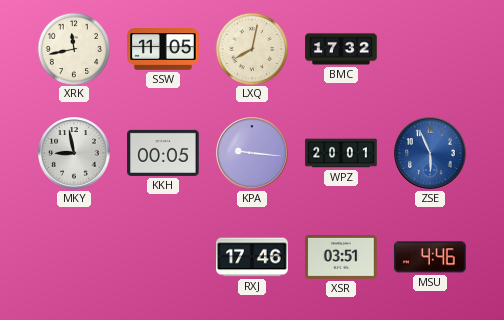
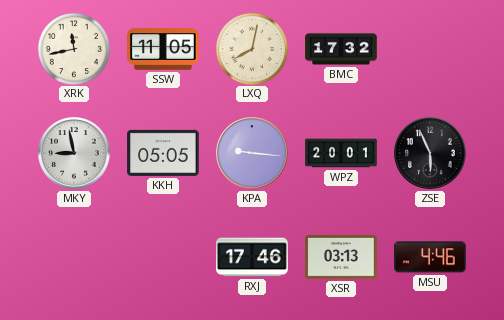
KKH: 00:05 -> 05:05 (163, 153)
ZSE dial: blue -> black (430, 153)
XSR: 03:51 -> 03:13 (341, 258)
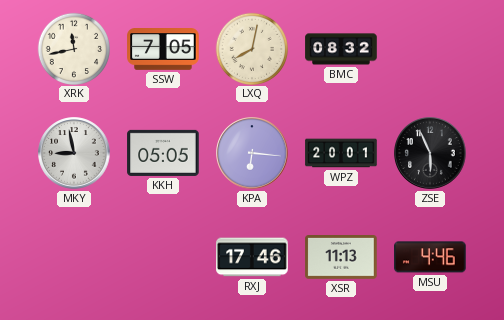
SSW: 11:05 -> 7:05 (163, 50)
BMC: 17:32 -> 08:32 (341, 49)
KPA: 9:16 -> 6:16 (252, 153)
XSR: 03:13 -> 11:13 (341, 258)
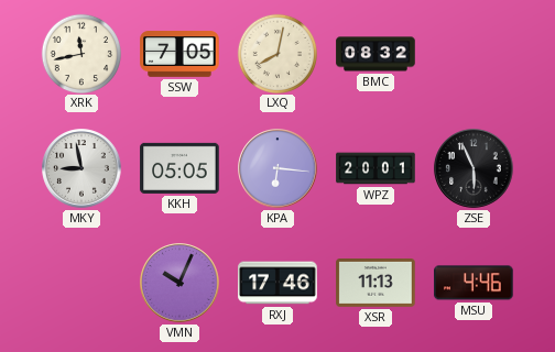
VMN: none -> 10:04 (179, 283)
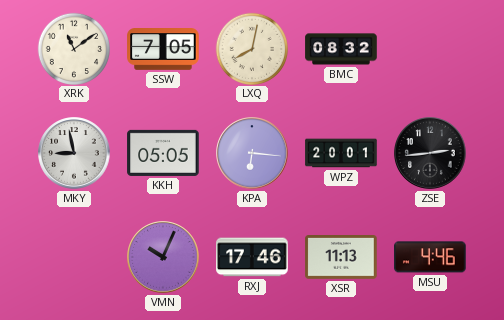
XRK: 11:43 -> 11:09 (73, 48)
ZSE: 5:56 -> 2:44 (430, 153)
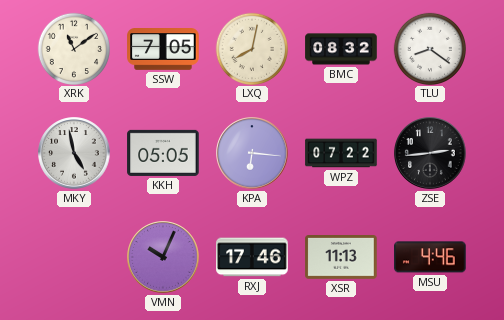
TLU: none -> 8:21 (429, 48)
MKY: 8:58 -> 4:58 (74, 153)
WPZ: 20:01 -> 07:22 (341, 153)
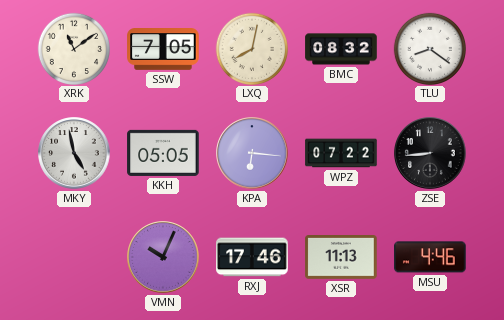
ZSE: 2:44 -> 8:44 (430, 153)
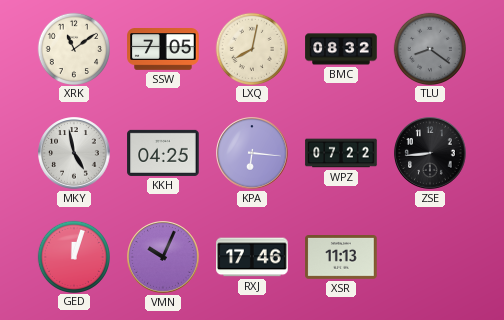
TLU dial: white -> grey (429, 48)
KKH: 05:05 -> 04:25 (163, 153)
GED: none -> 12:03 (73, 256)
MSU: 4:46 -> none (430, 257)
